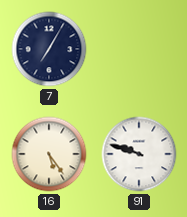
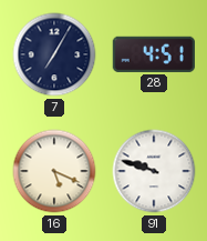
28: none -> 4:51 (154, 54)
16: 5:24 -> 5:19 (54, 171)
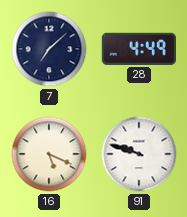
7: 7:05 -> 7:08 (49, 49)
28: 4:51 -> 4:49 (139, 49)
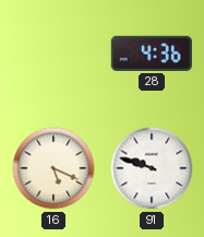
7: 7:08 -> none (49, 49)
28: 4:49 -> 4:36 (152, 54)
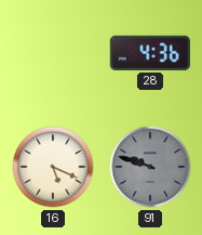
91 dial: white -> grey (150, 167)
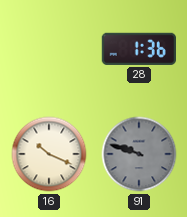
28: 4:36 -> 1:36 (139, 49)
16: 5:19 -> 10:19 (49, 154)
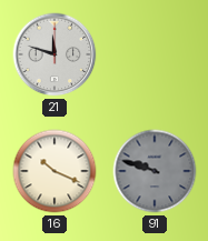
21: none -> 11:48 (55, 54)
28: 1:36 -> none (139, 49)
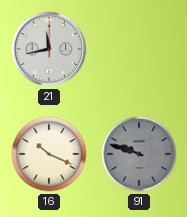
21: 11:48 -> 11:43 (49, 49)
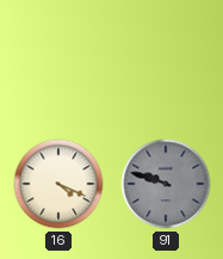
21: 11:43 -> none (49, 49)
16: 10:19 -> 4:19 (58, 184)
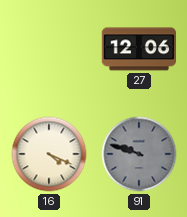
27: none -> 12:06 (138, 49)
